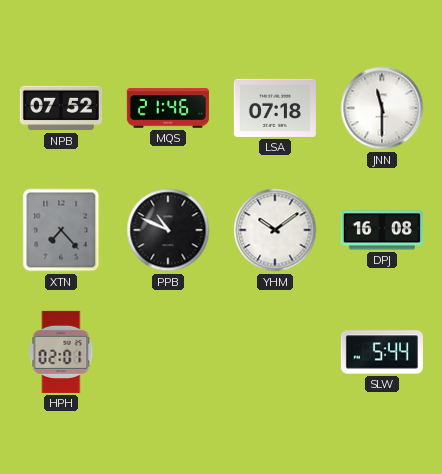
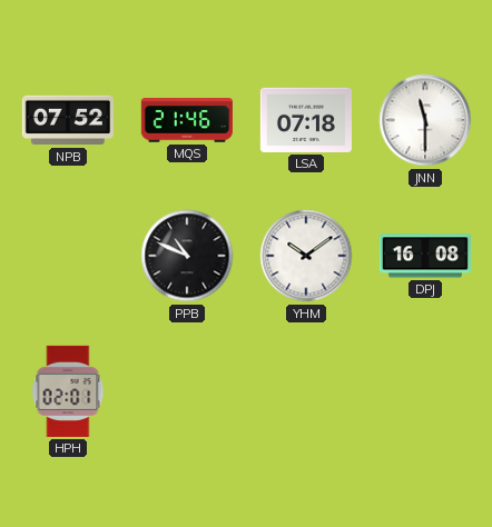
XTN: 7:23 -> none (61, 230)
SLW: 5:44 -> none (382, 352)
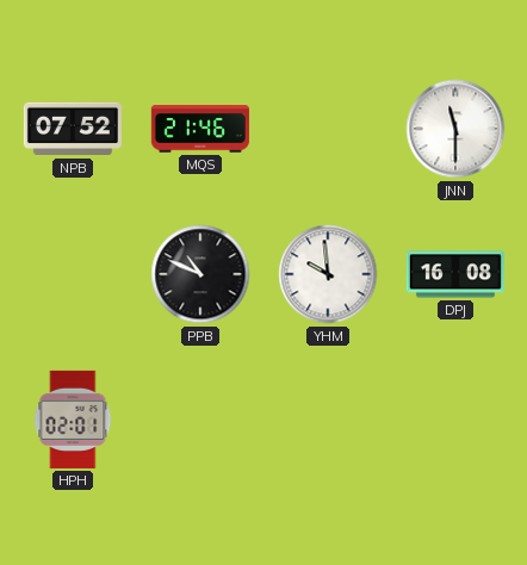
LSA: 07:18 -> none (306, 120)
YHM: 10:09 -> 9:59 (328, 274)
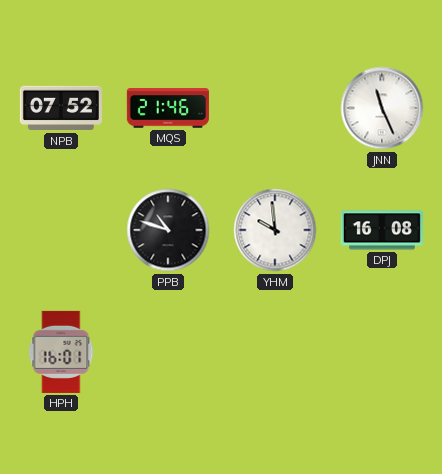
JNN: 11:30 -> 11:26 (382, 108)
PPB: 10:49 -> 10:48 (168, 230)
HPH: 02:01 -> 16:01 (61, 352)
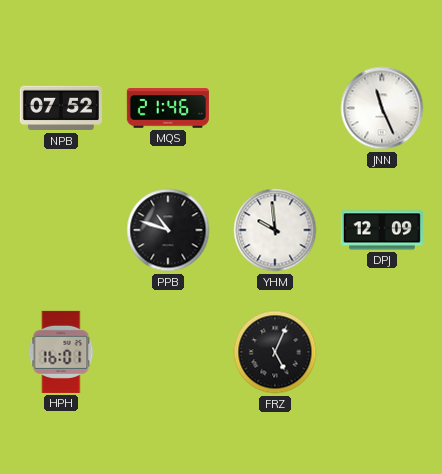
DPJ: 16:08 -> 12:09 (382, 230)
FRZ: none -> 5:04 (275, 352)
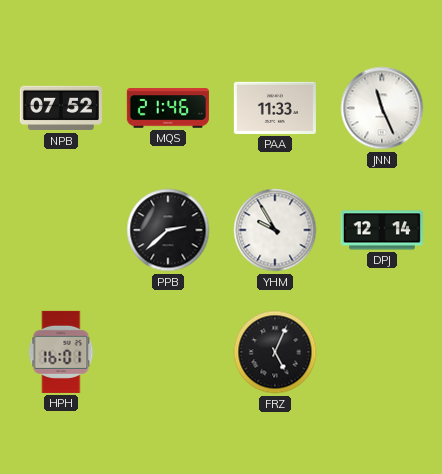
PAA: none -> 11:33 (275, 108)
PPB: 10:48 -> 2:38 (168, 230)
YHM: 9:59 -> 9:55 (275, 230)
DPJ: 12:09 -> 12:14 (382, 230)
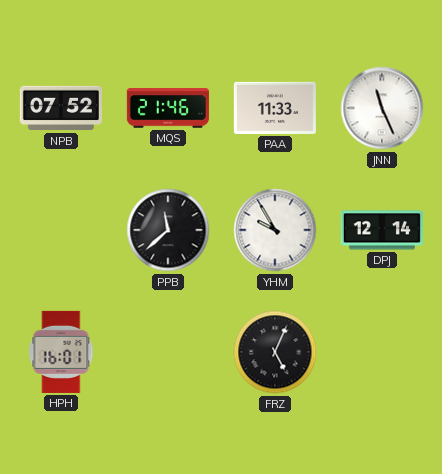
PPB: 2:38 -> 11:38 (168, 230)
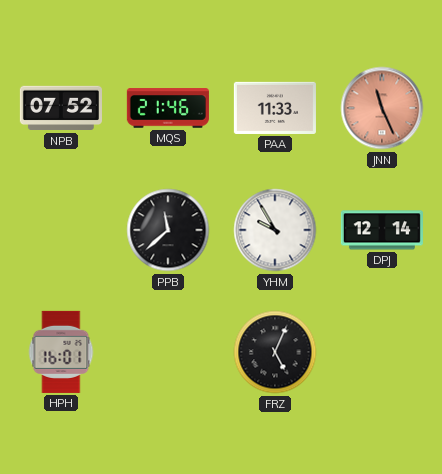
JNN dial: white -> salmon (382, 108)
